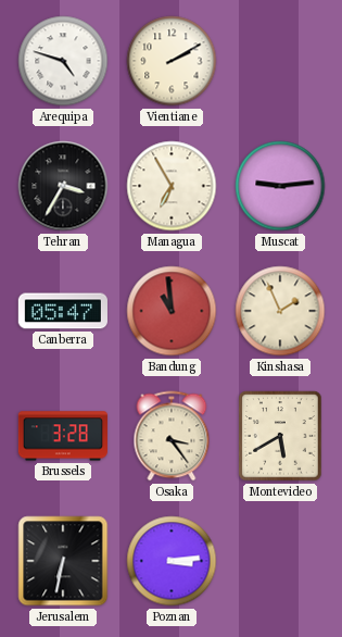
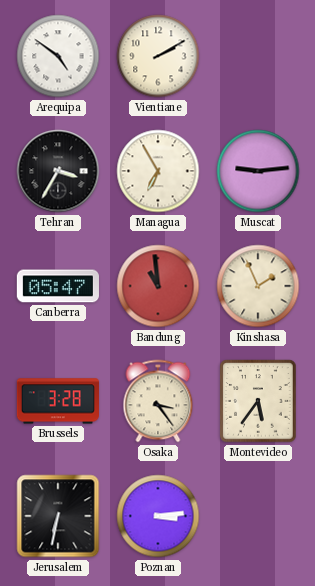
Arequipa: 4:48 -> 4:51 (58, 56)
Montevideo: 5:40 -> 5:36 (258, 401)
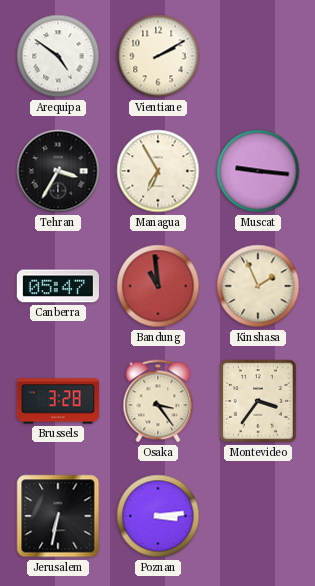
Muscat: 9:14 -> 9:16 (258, 171)
Montevideo: 5:36 -> 3:36 (258, 401)
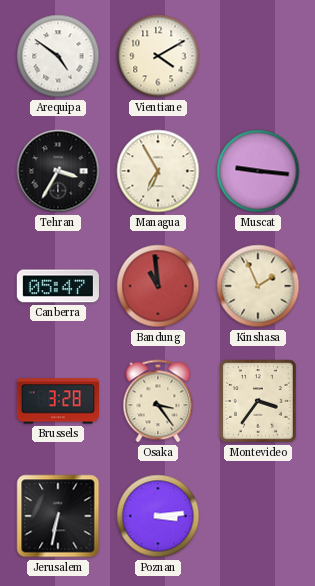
Vientiane: 2:10 -> 4:10 (158, 56)
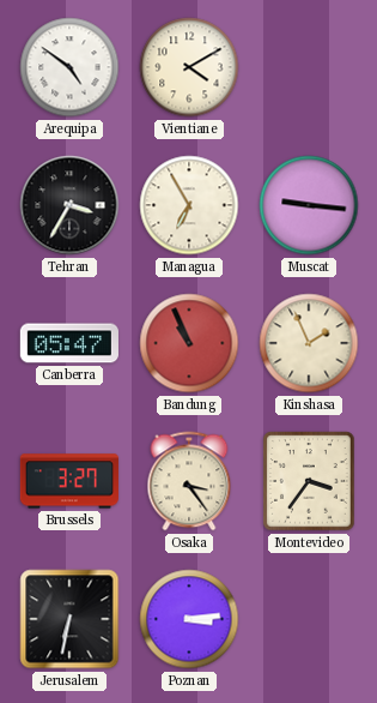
Bandung: 10:59 -> 10:56 (189, 343)
Brussels: 3:28 -> 3:27 (69, 481)
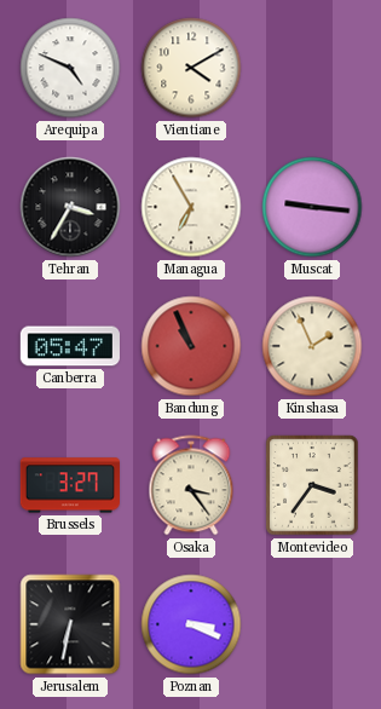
Arequipa: 4:51 -> 4:49 (70, 68)
Poznan: 3:14 -> 3:19 (191, 624)
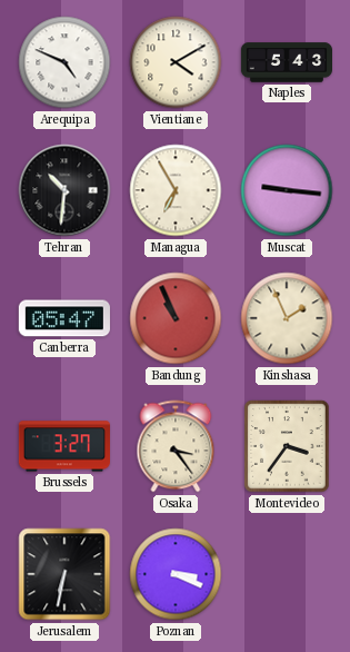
Naples: none -> 5:43 (286, 62)
Tehran: 3:35 -> 10:31 (64, 190)
